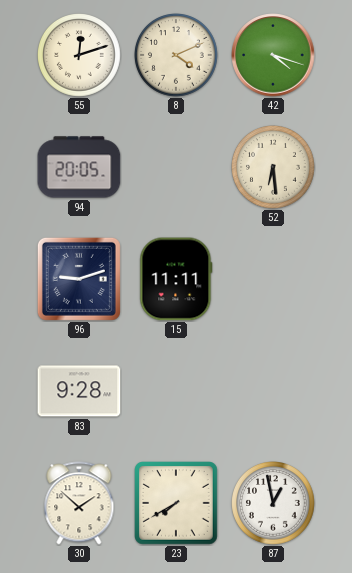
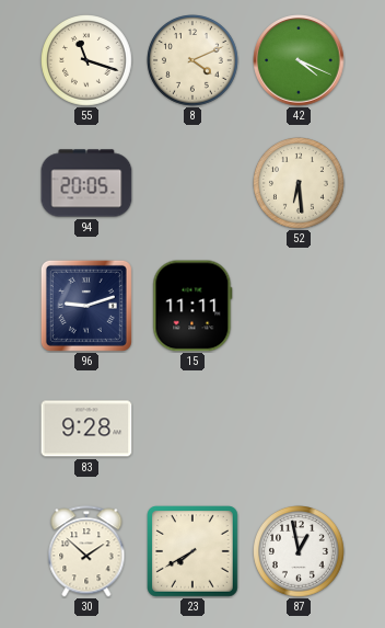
55: 12:12 -> 11:18 (87, 61)
42: 4:18 -> 4:19 (299, 60)
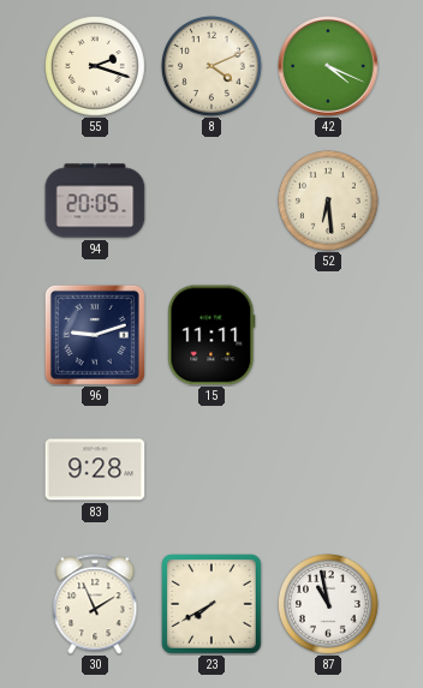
55: 11:18 -> 2:18 (96, 67)
30: 1:52 -> 1:56 (95, 604)
87: 12:58 -> 10:58 (329, 605)
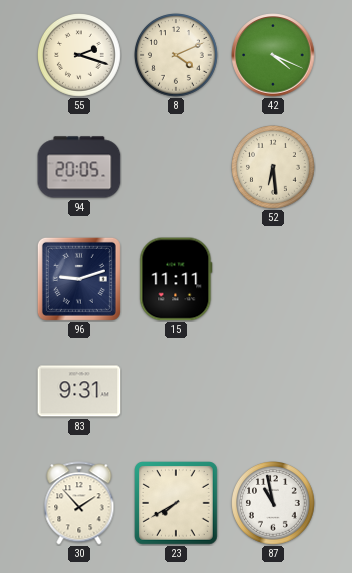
83: 9:28 -> 9:31 (79, 391)
30: 1:56 -> 1:53 (79, 503)
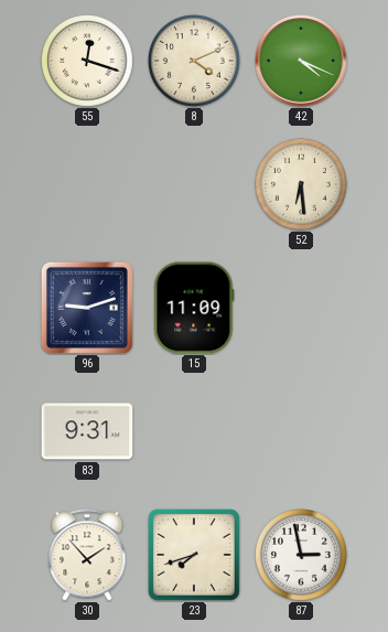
55: 2:18 -> 12:18 (88, 62)
94: 20:05 -> none (79, 167)
15: 11:11 -> 11:09 (194, 308)
23: 7:40 -> 7:42 (194, 555)
87: 10:58 -> 2:58 (302, 556)
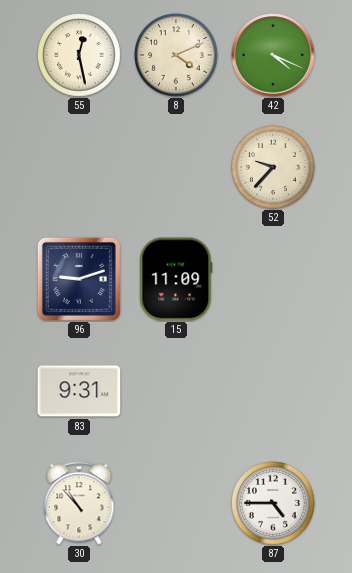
55: 12:18 -> 12:28 (80, 56)
52: 6:29 -> 9:37 (274, 168)
30: 1:53 -> 10:53 (79, 503)
23: 7:42 -> none (194, 555)
87: 2:58 -> 4:45 (274, 504)
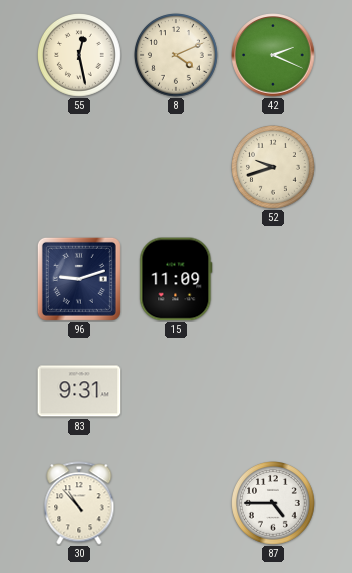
42: 4:19 -> 2:19 (273, 55)
52: 9:37 -> 9:42 (274, 168)
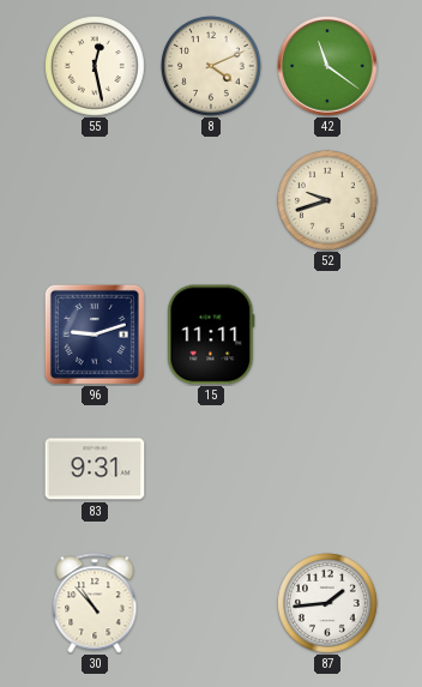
42: 2:19 -> 11:21 (327, 66)
15: 11:09 -> 11:11 (211, 335)
87: 4:45 -> 1:44 (328, 604)
